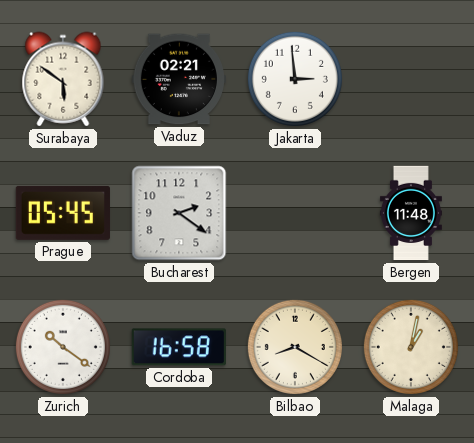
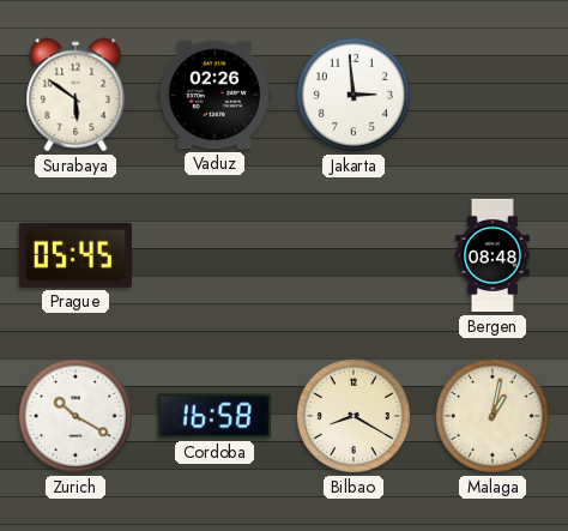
Vaduz: 02:21 -> 02:26 (214, 95)
Bucharest: 2:21 -> none (179, 213)
Bergen: 11:48 -> 08:48 (493, 255)
Zurich: 10:21 -> 10:20 (75, 416)
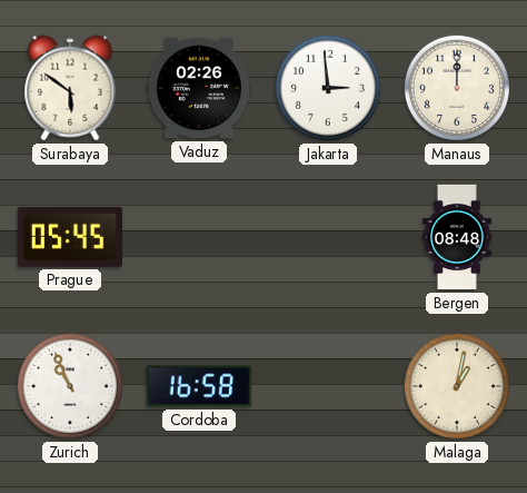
Manaus: none -> 12:00 (457, 88)
Zurich: 10:20 -> 10:56 (70, 386)
Bilbao: 8:20 -> none (354, 416)
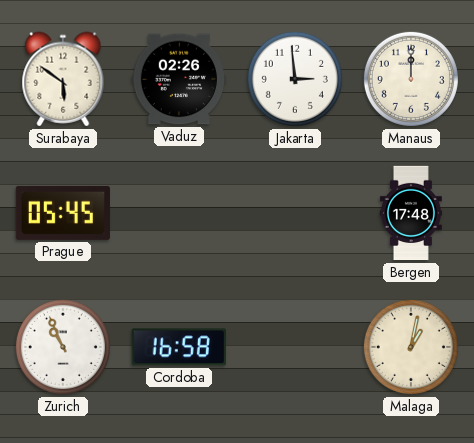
Bergen: 08:48 -> 17:48 (411, 213)
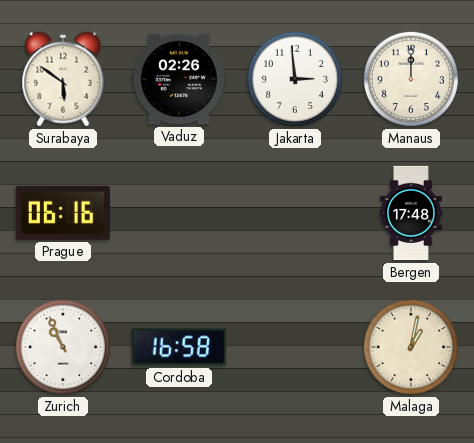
Prague: 05:45 -> 06:16 (63, 213)
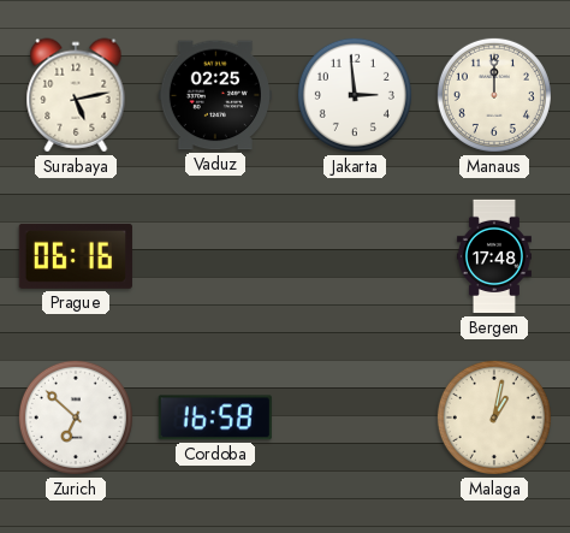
Surabaya: 5:51 -> 5:13 (76, 95)
Vaduz: 02:26 -> 02:25 (215, 95)
Zurich: 10:56 -> 6:52 (76, 417)
